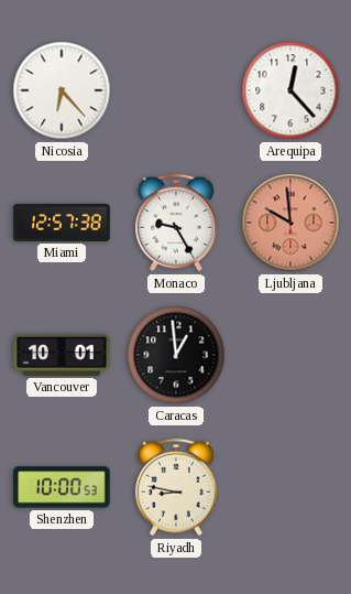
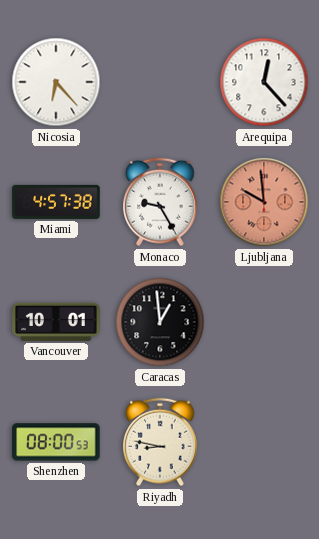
Miami: 12:57 -> 4:57 (56, 202)
Shenzhen: 10:00 -> 08:00 (56, 442)
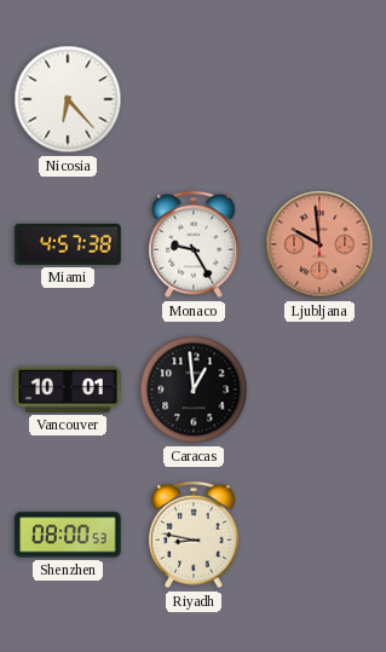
Arequipa: 12:23 -> none (264, 82)
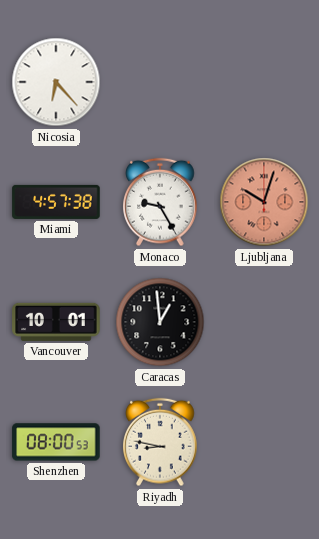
Ljubljana: 9:59 -> 10:03 (264, 202)
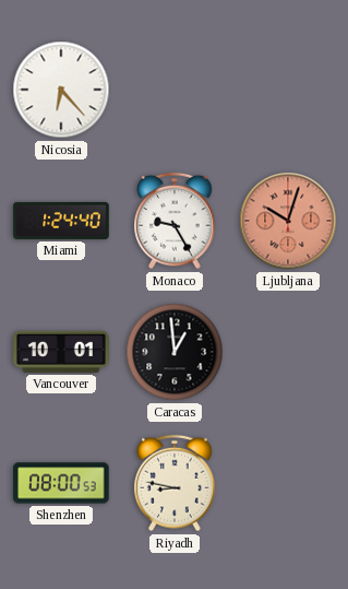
Miami: 4:57 -> 1:24 (61, 221)
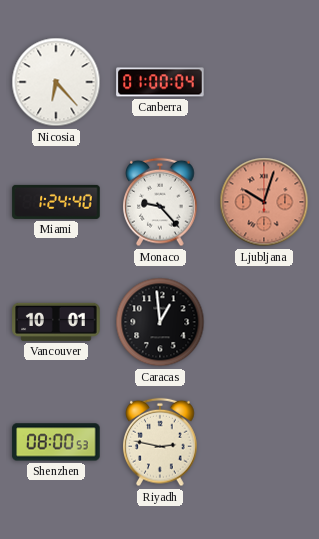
Canberra: none -> 01:00 (160, 82)
Monaco: 9:25 -> 9:23 (161, 202)
Riyadh: 8:47 -> 2:47 (161, 442)
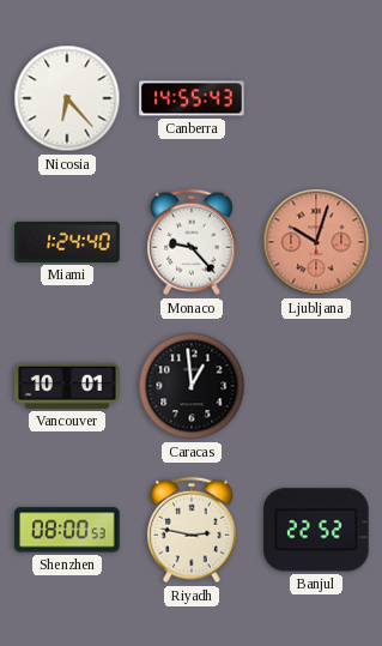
Canberra: 01:00 -> 14:55 (192, 98)
Banjul: none -> 22:52 (316, 530)
